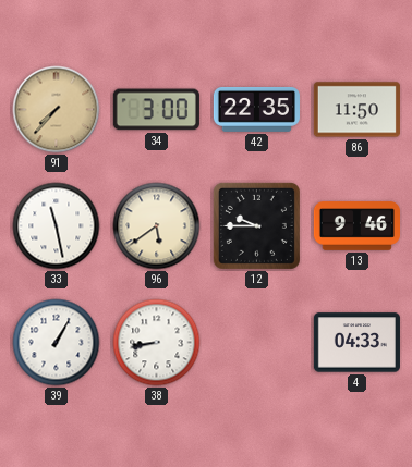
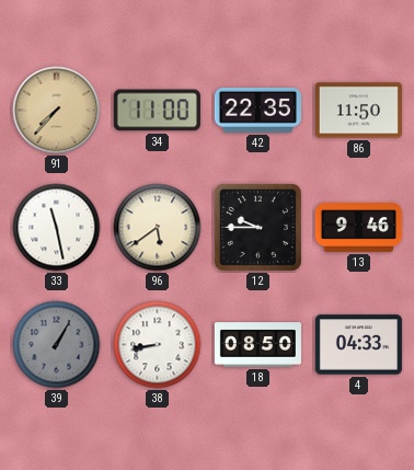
34: 3:00 -> 11:00 (157, 111)
39 dial: white -> grey (57, 345)
18: none -> 08:50 (257, 345)
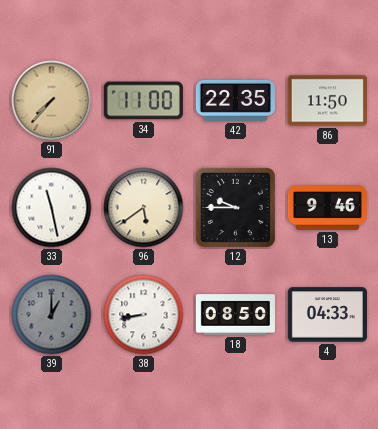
39: 1:05 -> 1:00 (52, 315)
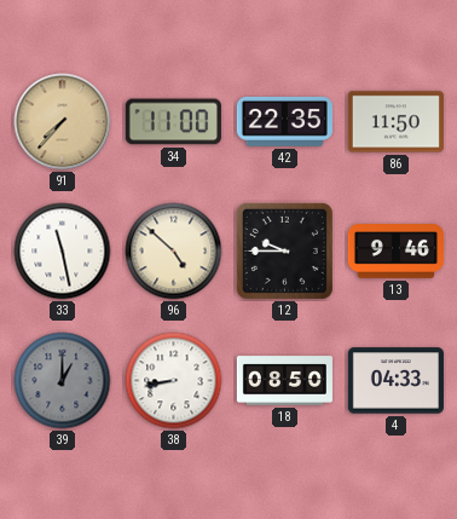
96: 5:39 -> 4:52 (174, 252)
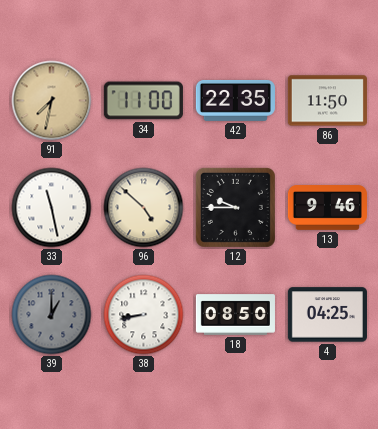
91: 7:37 -> 7:32 (52, 101)
4: 04:33 -> 04:25 (327, 315)
